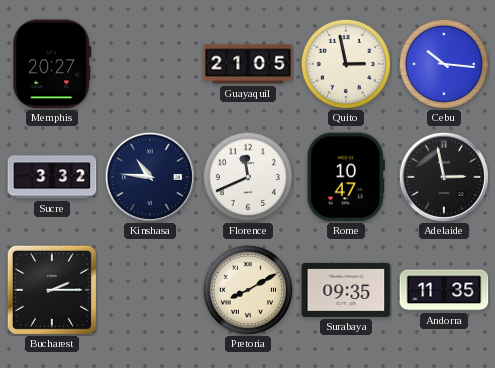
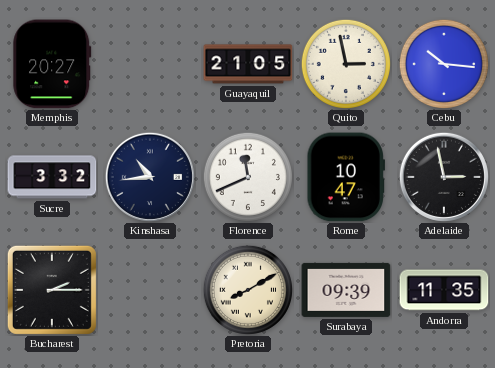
Kinshasa: 10:46 -> 10:44 (150, 177)
Surabaya: 09:35 -> 09:39 (346, 290)
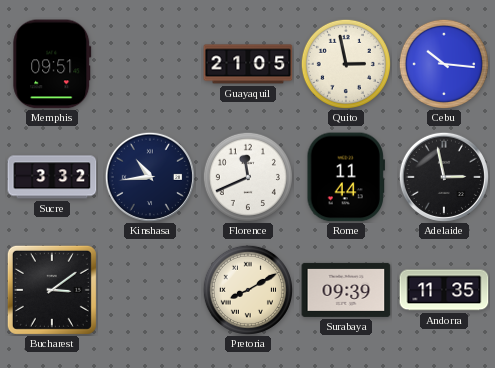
Memphis: 20:27 -> 09:51 (52, 64)
Rome: 10:47 -> 11:44 (345, 177)
Bucharest: 2:15 -> 3:09 (52, 290)
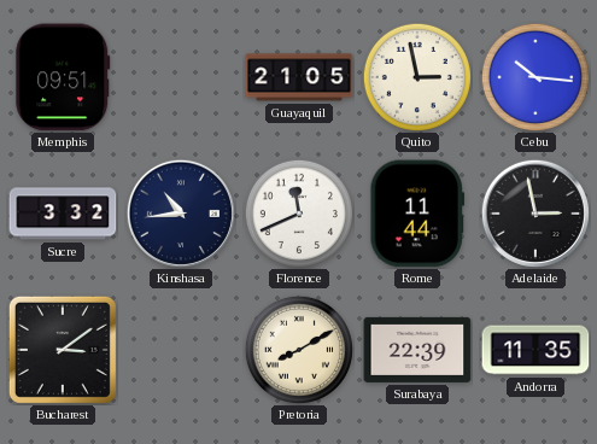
Surabaya: 09:39 -> 22:39 (417, 350)
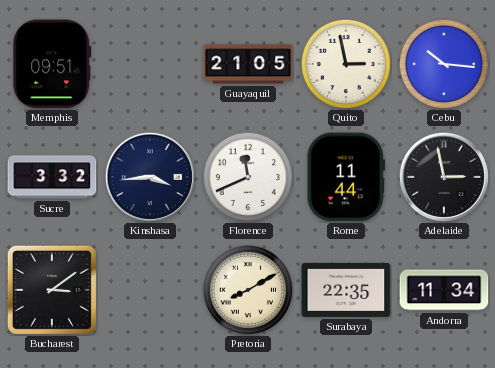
Kinshasa: 10:44 -> 3:44 (150, 177)
Surabaya: 22:39 -> 22:35 (346, 290)
Andorra: 11:35 -> 11:34 (444, 290)
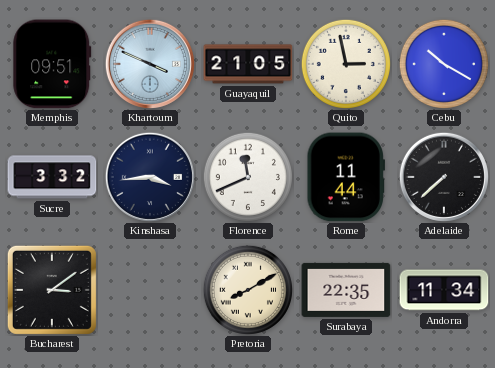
Khartoum: none -> 3:49 (150, 64)
Cebu: 10:16 -> 10:20 (444, 64)
Adelaide: 2:58 -> 7:38 (444, 177)
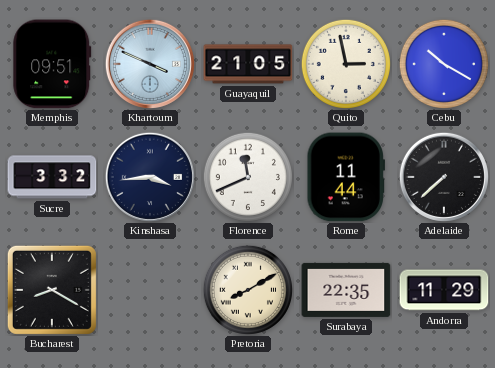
Bucharest: 3:09 -> 8:20 (52, 290)
Andorra: 11:34 -> 11:29 (444, 290)
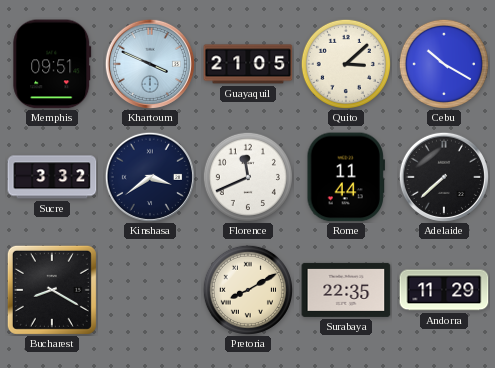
Quito: 2:58 -> 3:08 (346, 64)
Kinshasa: 3:44 -> 3:39 (150, 177)
